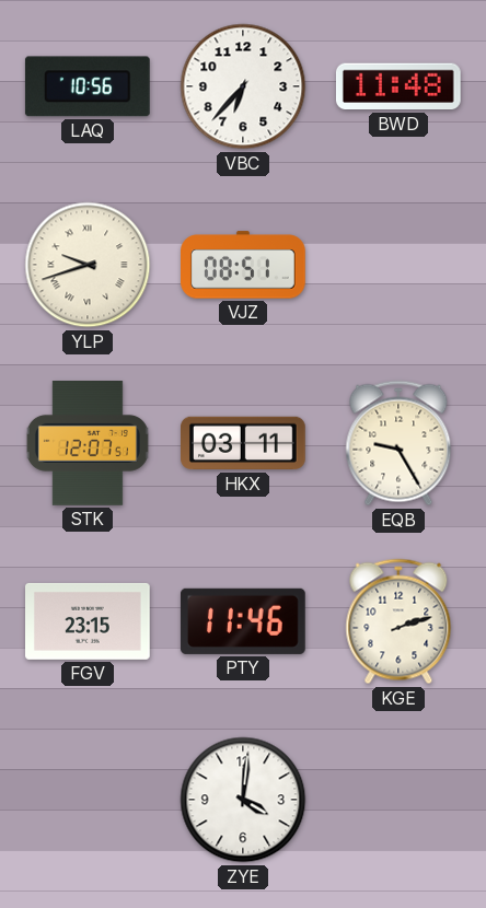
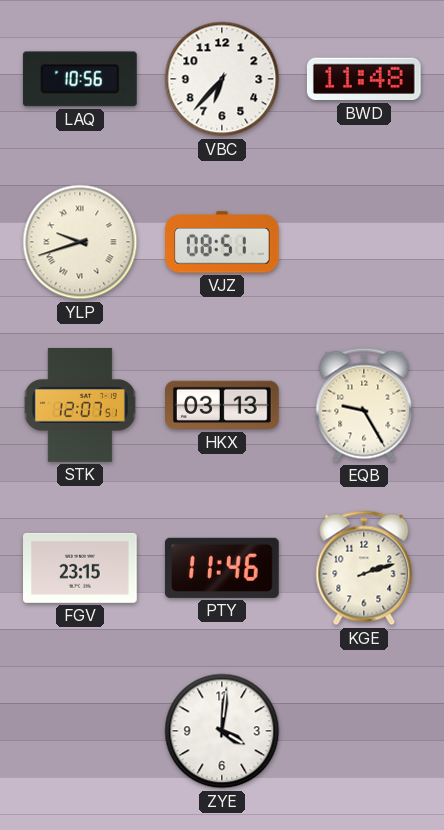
HKX: 03:11 -> 03:13 (223, 405)
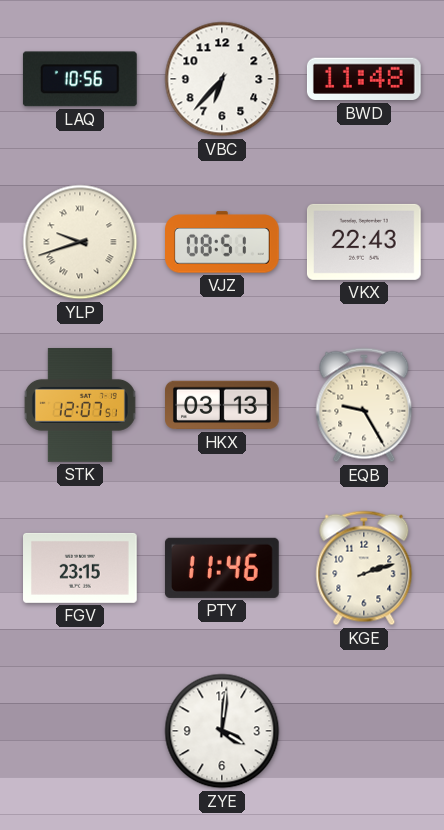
VKX: none -> 22:43 (364, 242)
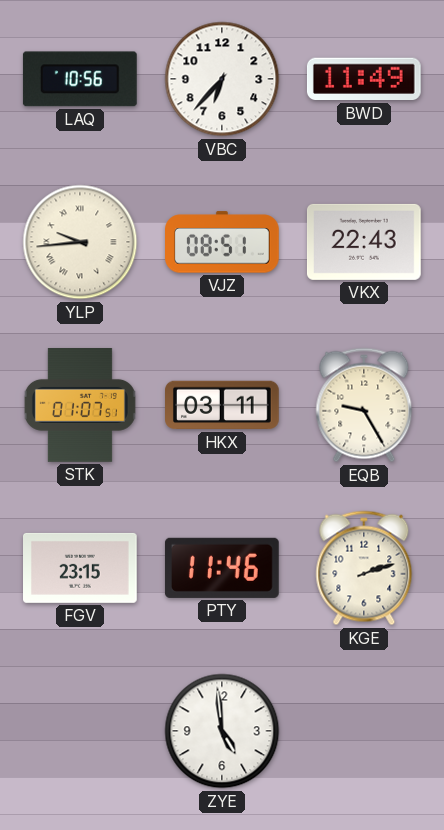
BWD: 11:48 -> 11:49 (364, 79)
YLP: 9:42 -> 9:44 (80, 242)
STK: 12:07 -> 01:07 (80, 406)
HKX: 03:13 -> 03:11 (223, 405)
ZYE: 4:01 -> 4:59 (222, 731)
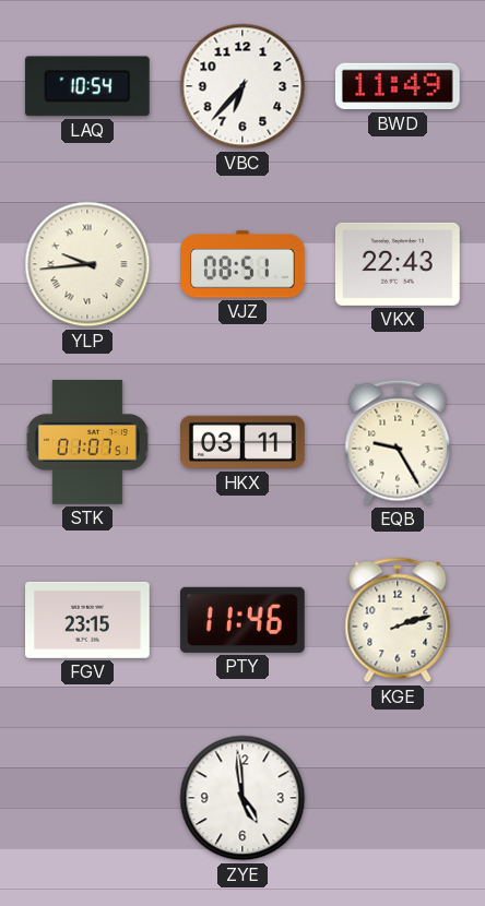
LAQ: 10:56 -> 10:54 (87, 86)
